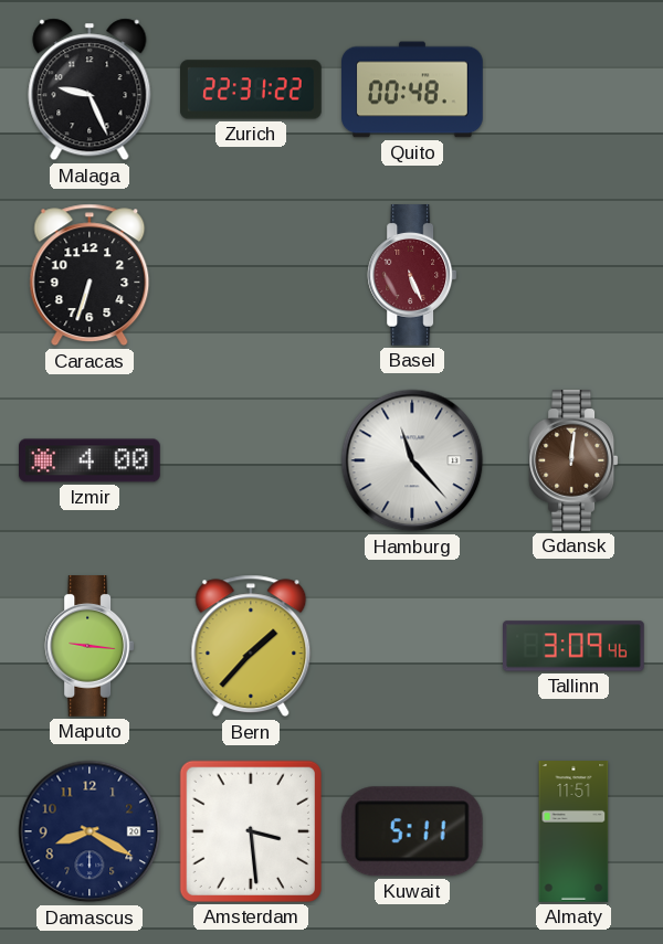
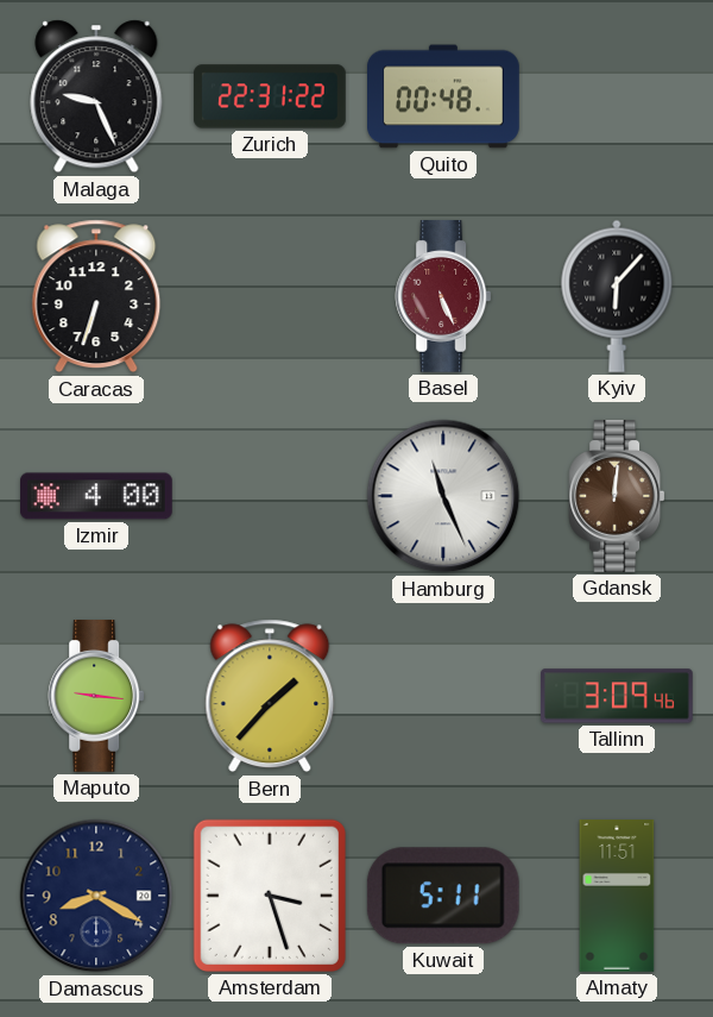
Kyiv: none -> 6:07 (617, 296)
Hamburg: 11:23 -> 11:26 (443, 496)
Amsterdam: 3:29 -> 3:27 (270, 896)
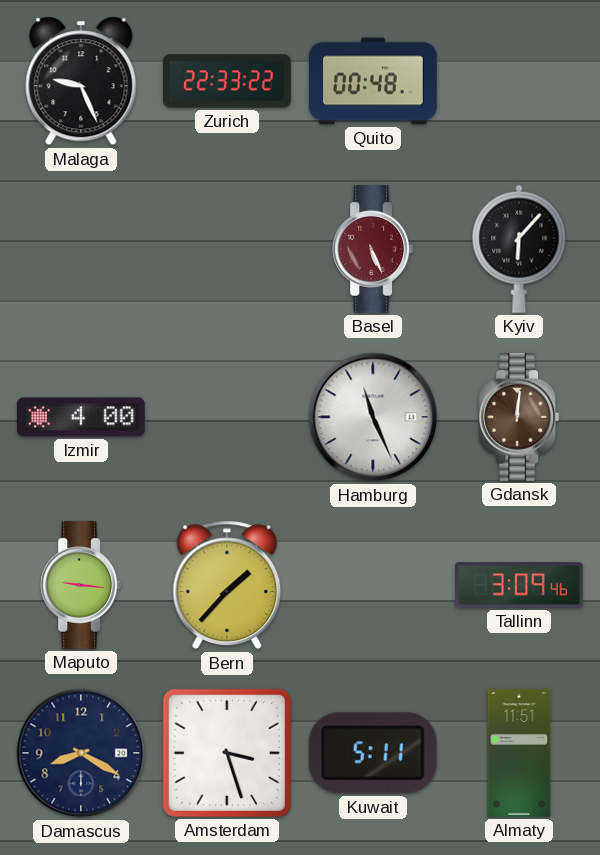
Zurich: 22:31 -> 22:33 (228, 81)
Caracas: 6:33 -> none (96, 296)
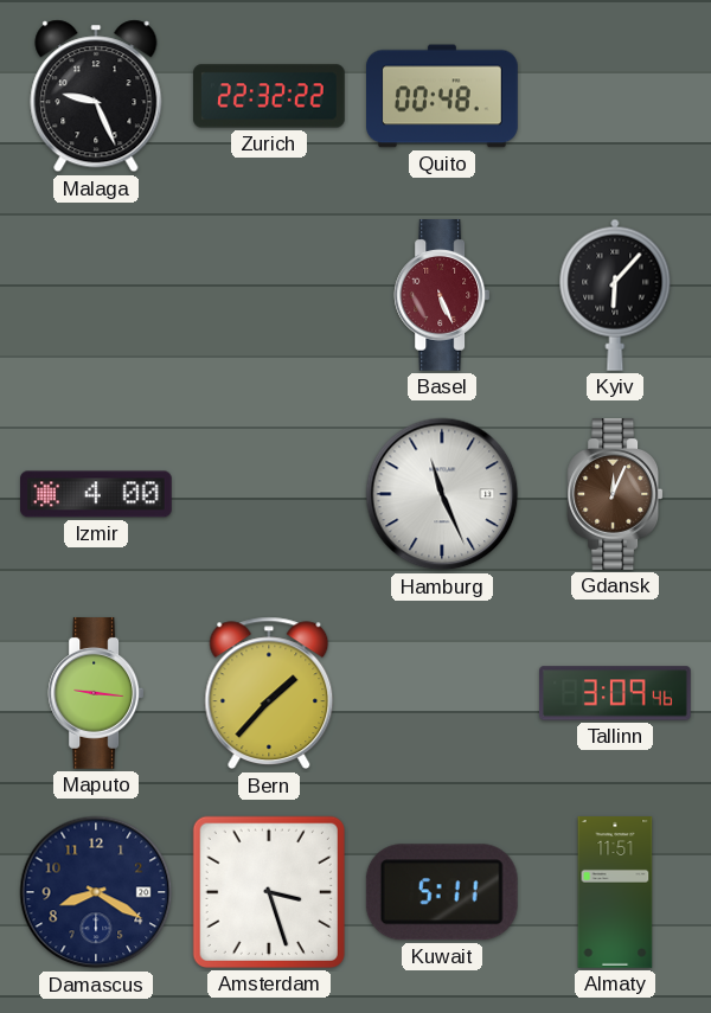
Zurich: 22:33 -> 22:32 (270, 96)
Gdansk: 12:01 -> 12:04 (615, 495)
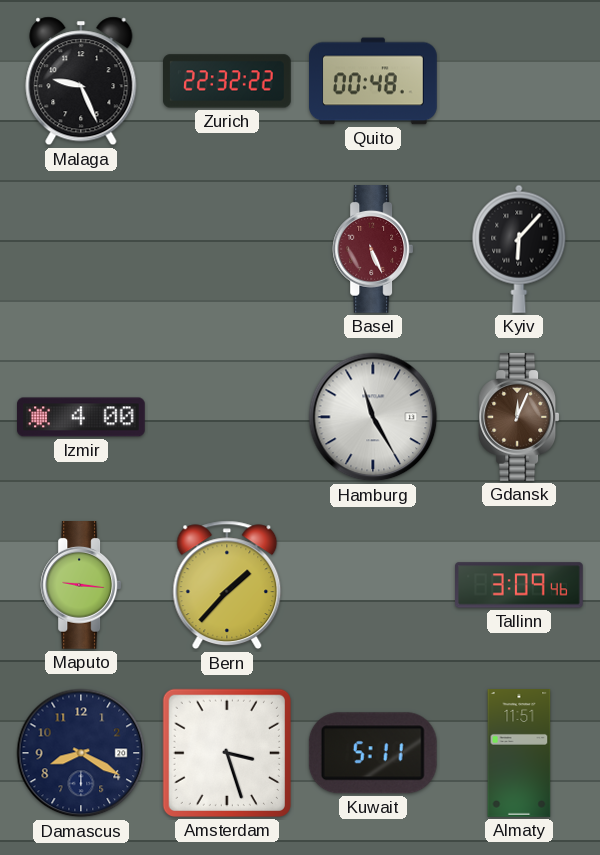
Hamburg: 11:26 -> 11:25 (373, 417)
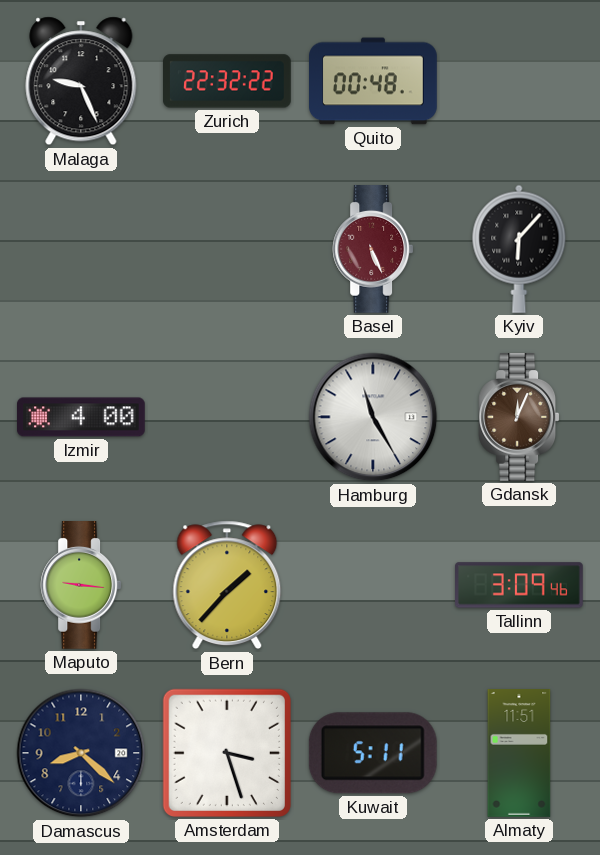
Damascus: 8:20 -> 8:22 (81, 753)
